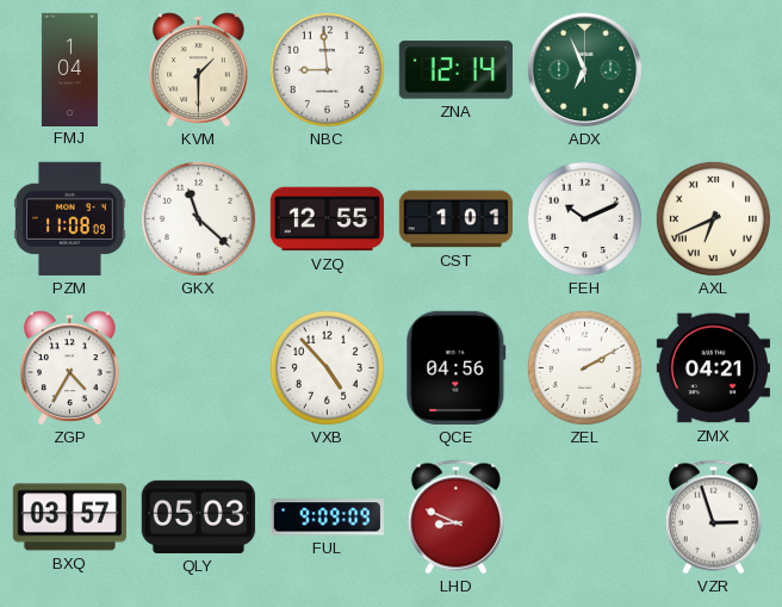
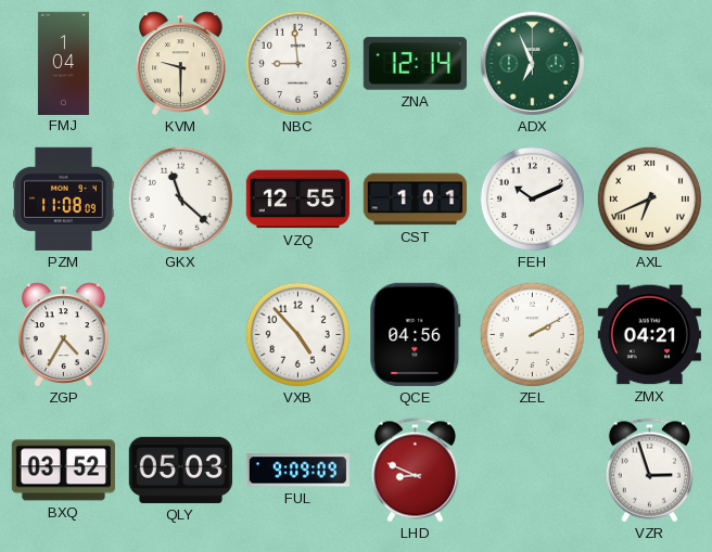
KVM: 1:30 -> 9:30 (181, 64)
BXQ: 03:57 -> 03:52 (63, 471)
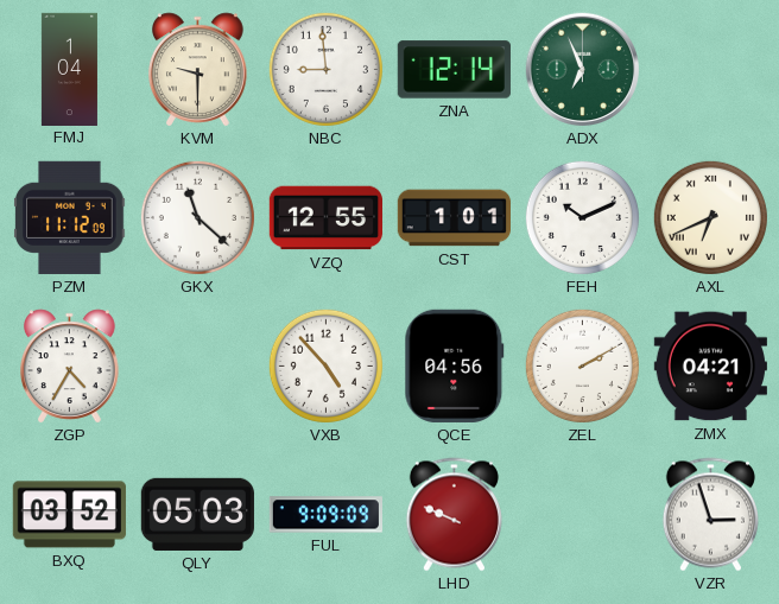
PZM: 11:08 -> 11:12 (70, 217)
LHD: 8:49 -> 9:49 (454, 515)
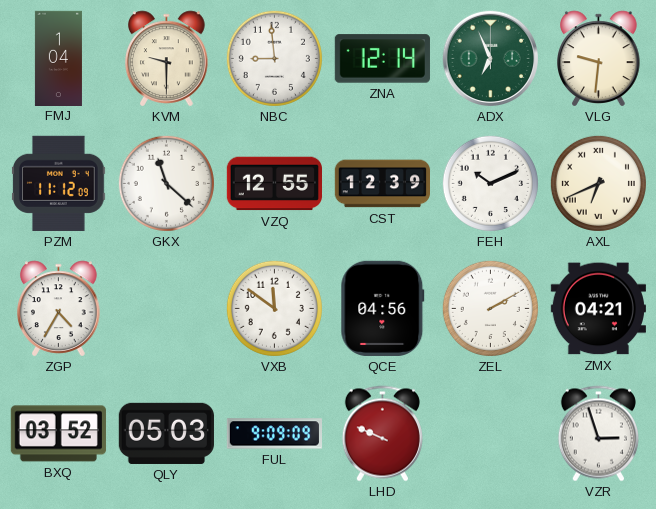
VLG: none -> 9:31 (599, 59)
CST: 1:01 -> 12:39 (382, 184)
VXB: 4:53 -> 11:51 (274, 308)
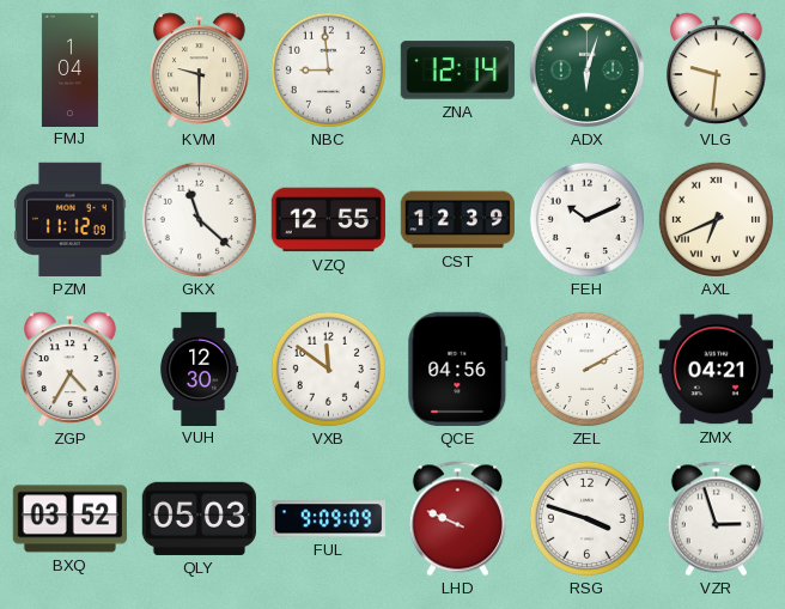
ADX: 6:56 -> 6:03 (588, 71)
VUH: none -> 12:30 (199, 369)
RSG: none -> 3:48 (586, 518)
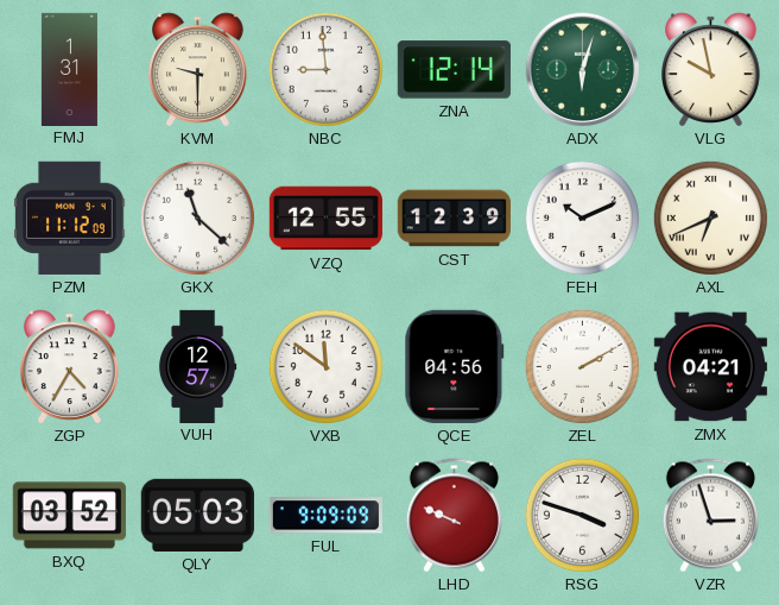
FMJ: 1:04 -> 1:31 (69, 69)
VLG: 9:31 -> 9:58 (711, 70)
VUH: 12:30 -> 12:57 (197, 366)
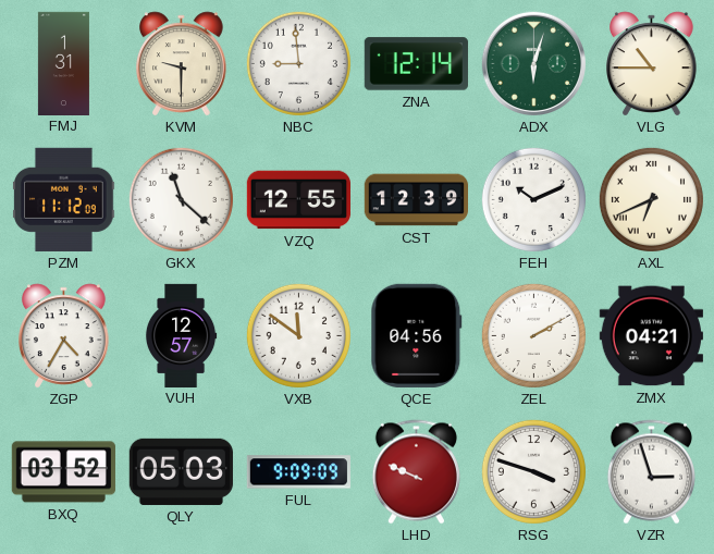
VLG: 9:58 -> 10:45 (652, 64)
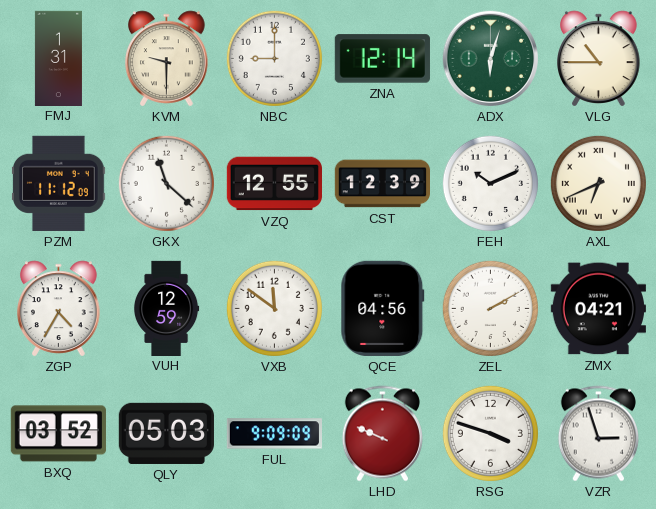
NBC: 8:59 -> 9:00 (274, 58)
VUH: 12:57 -> 12:59 (166, 308)
